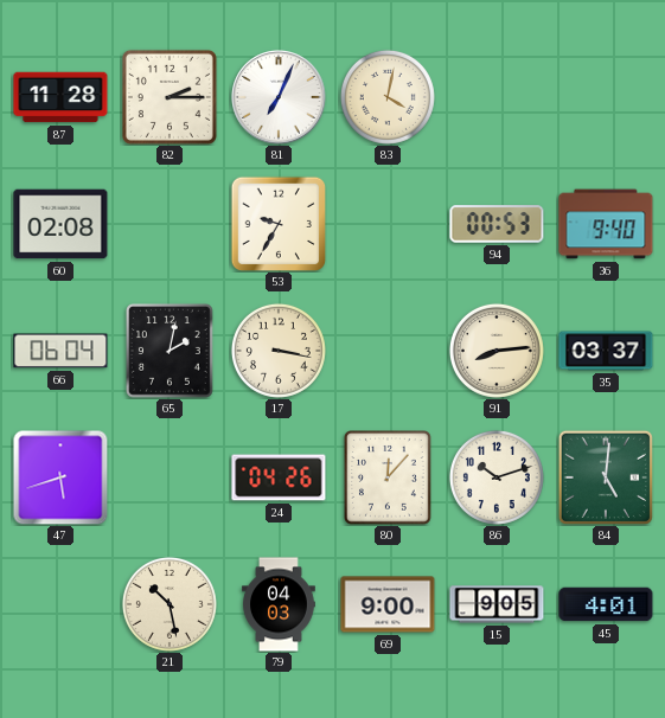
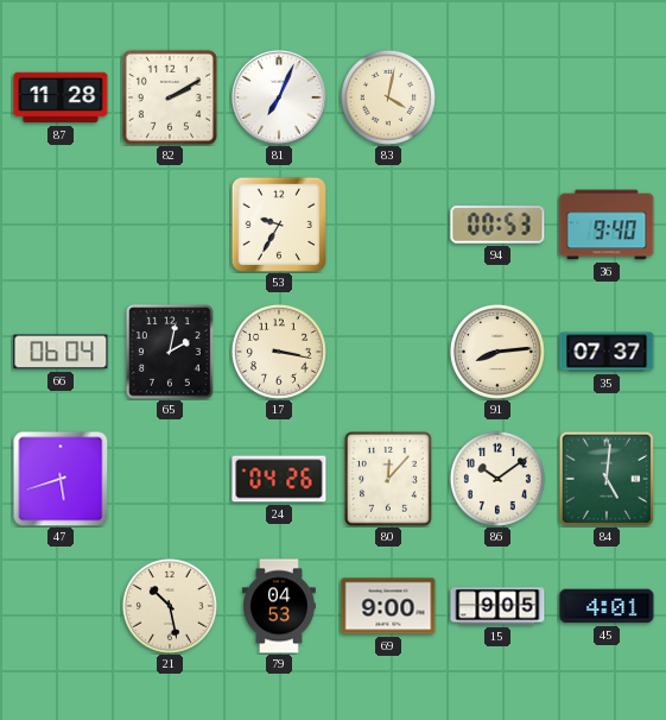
82: 2:15 -> 2:10 (170, 97)
60: 02:08 -> none (60, 224)
35: 03:37 -> 07:37 (607, 352)
86: 10:12 -> 10:09 (497, 479)
79: 04:03 -> 04:53 (279, 606)
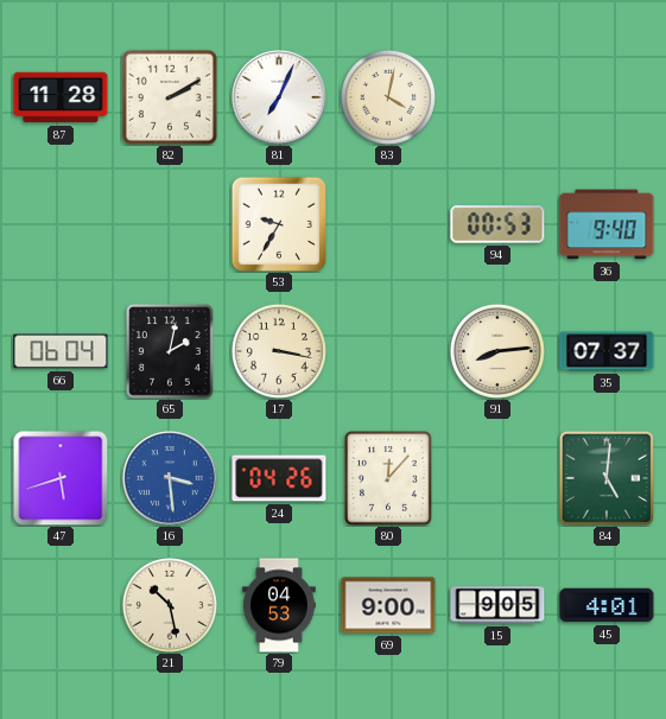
16: none -> 3:29 (170, 478)
86: 10:09 -> none (497, 479)
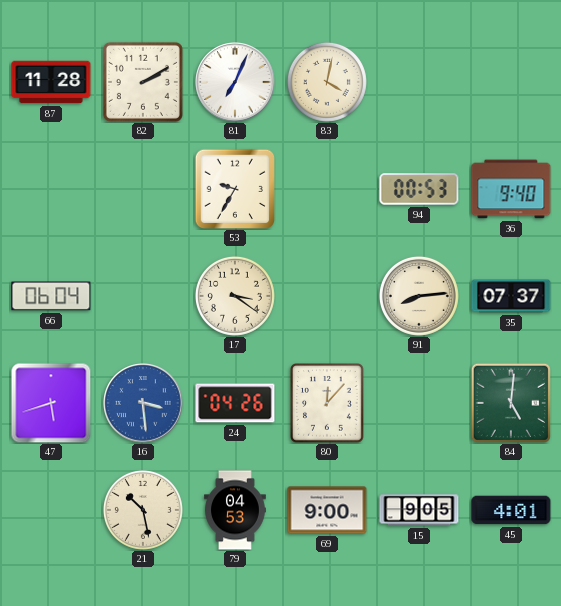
65: 2:02 -> none (171, 352)
17: 3:17 -> 3:21 (235, 296)
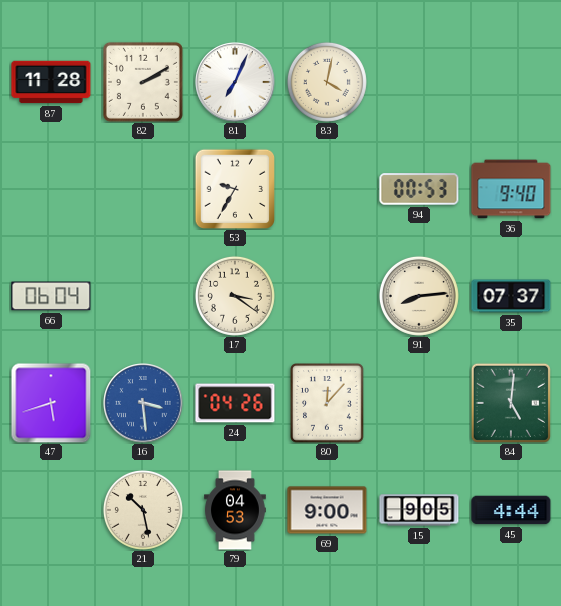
45: 4:01 -> 4:44 (511, 510)
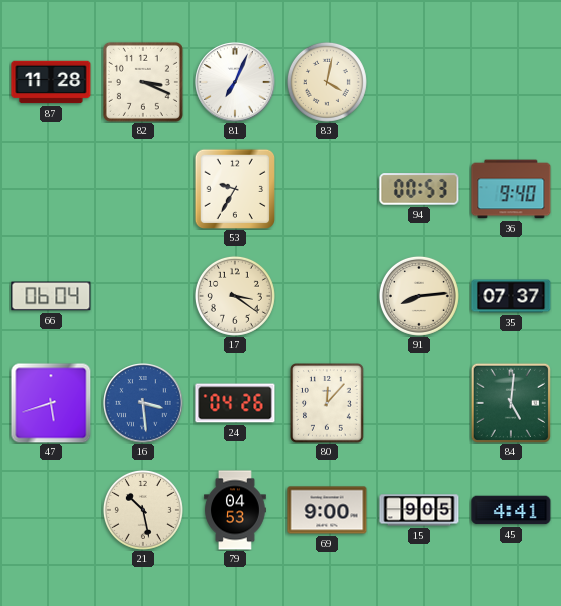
82: 2:10 -> 3:19 (143, 82)
45: 4:44 -> 4:41 (511, 510)
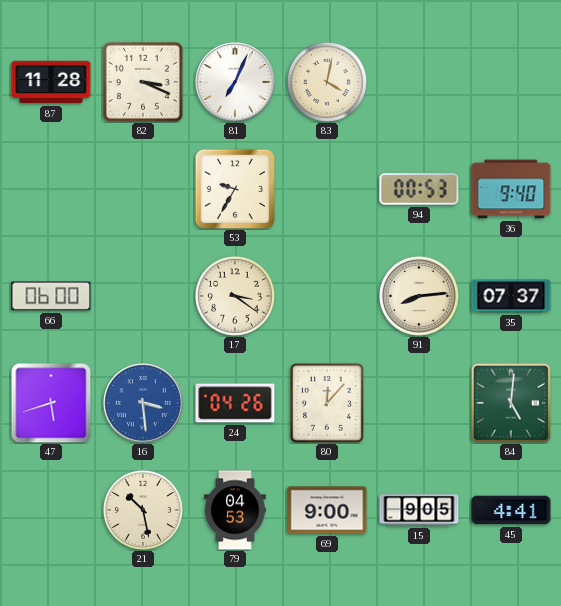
66: 06:04 -> 06:00 (51, 296)
